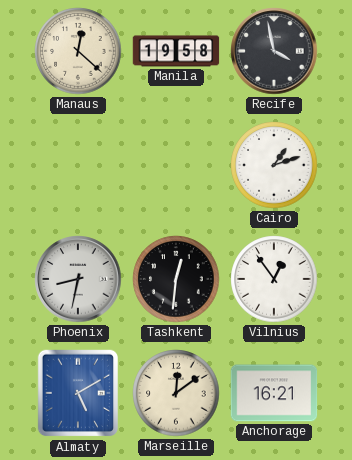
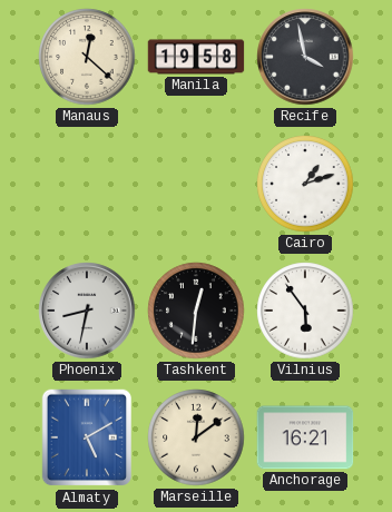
Vilnius: 12:54 -> 5:54 (305, 311)
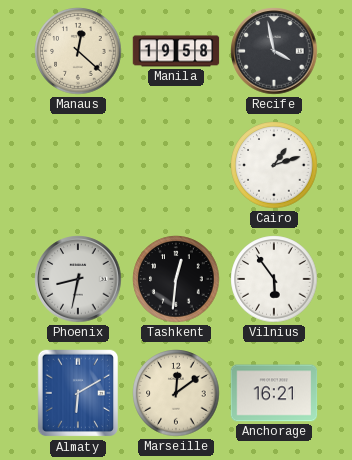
Almaty: 5:10 -> 6:10 (77, 393)
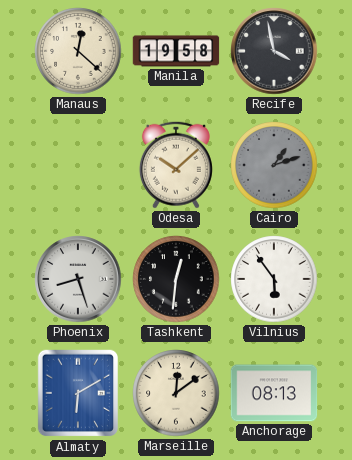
Odesa: none -> 10:08 (176, 165)
Cairo dial: white -> grey (274, 165)
Phoenix: 8:32 -> 8:27 (78, 279)
Anchorage: 16:21 -> 08:13 (274, 393)
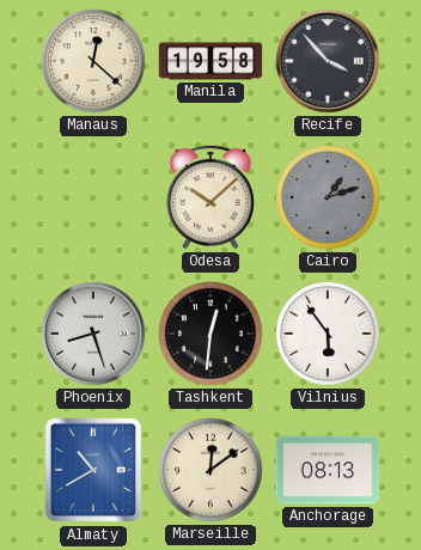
Recife: 3:58 -> 3:53 (328, 61)
Almaty: 6:10 -> 10:40 (92, 470)
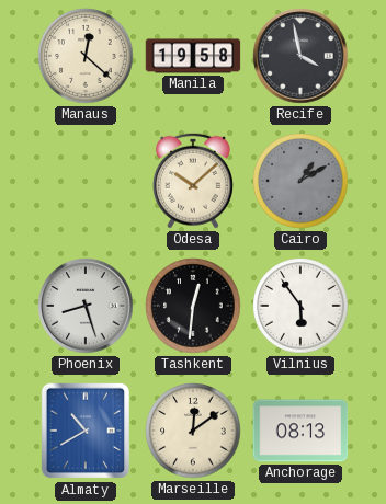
Recife: 3:53 -> 3:58 (300, 56)
Cairo: 1:12 -> 1:10 (300, 181)
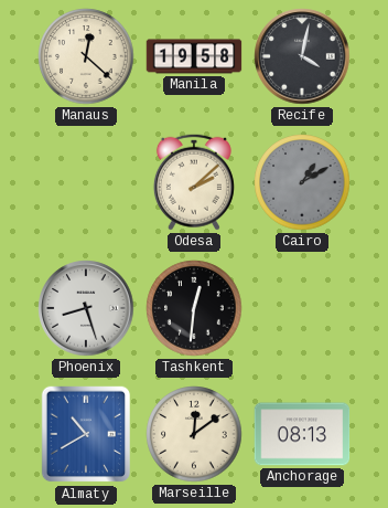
Recife: 3:58 -> 4:02 (302, 56)
Odesa: 10:08 -> 2:08 (194, 182)
Vilnius: 5:54 -> none (300, 306)
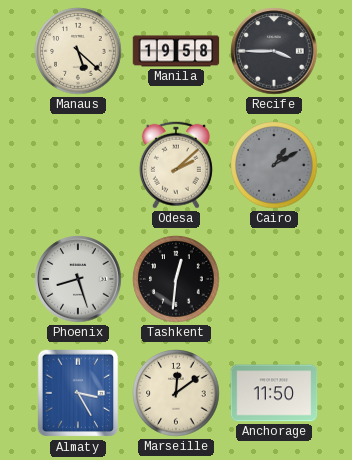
Manaus: 12:22 -> 5:22 (78, 51)
Recife: 4:02 -> 3:45 (274, 51)
Almaty: 10:40 -> 3:25 (77, 393)
Anchorage: 08:13 -> 11:50 (274, 393)
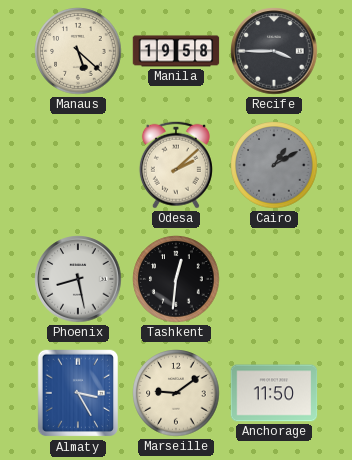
Phoenix: 8:27 -> 8:28 (78, 279)
Marseille: 12:09 -> 9:09 (176, 393)
